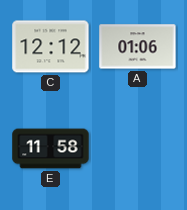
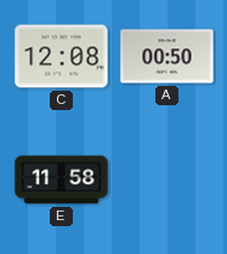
C: 12:12 -> 12:08 (62, 57)
A: 01:06 -> 00:50 (168, 57)
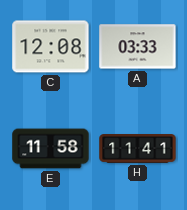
A: 00:50 -> 03:33 (138, 47)
H: none -> 11:41 (138, 149)
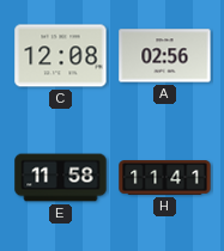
A: 03:33 -> 02:56 (165, 56)
